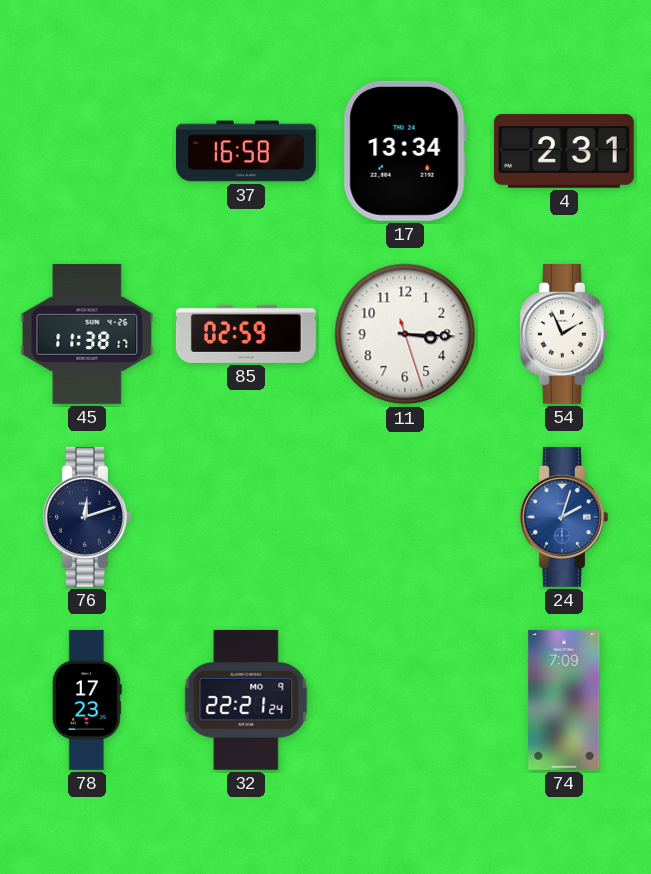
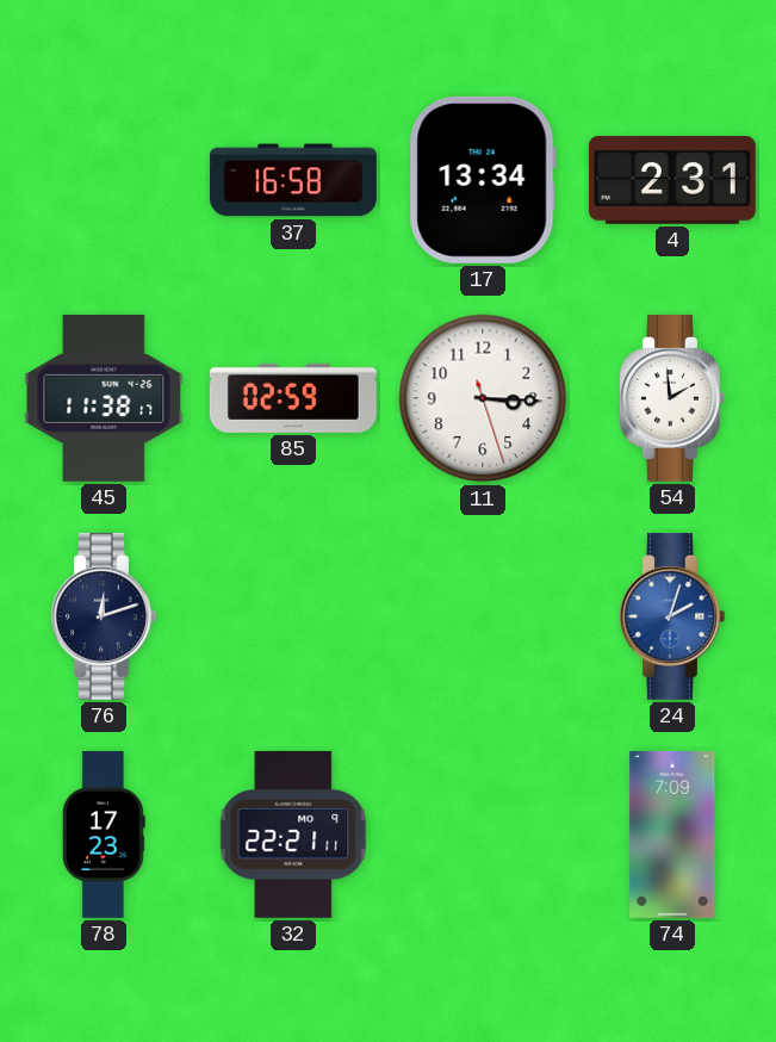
54: 1:56 -> 1:59 (672, 398)
32: 22:21:24 -> 22:21:11 (293, 835)
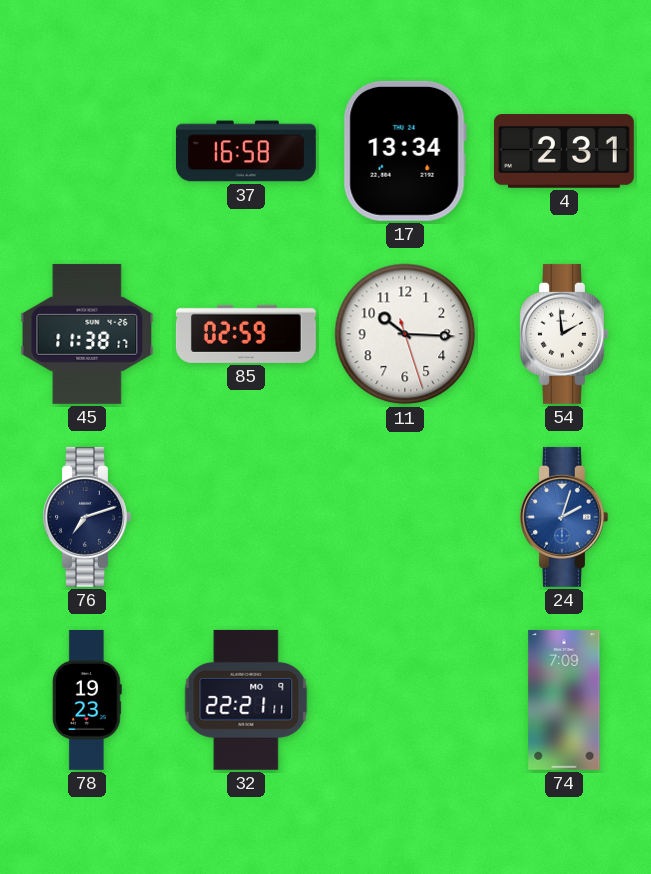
11: 3:15 -> 10:15 (405, 334)
76: 12:12 -> 7:12 (87, 517)
78: 17:23 -> 19:23 (87, 700)
